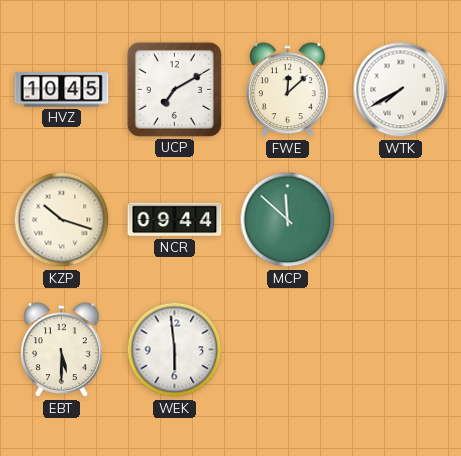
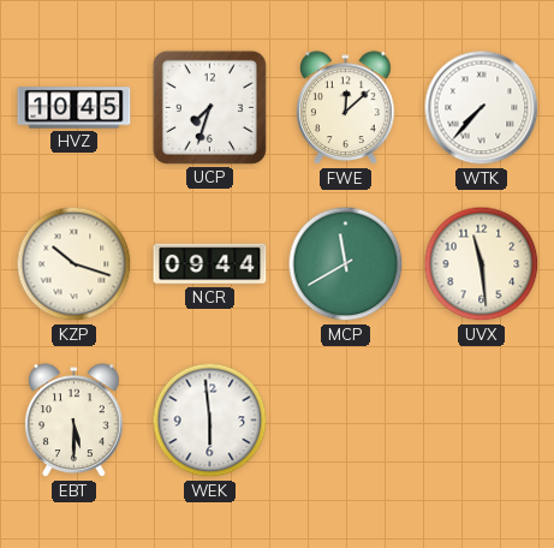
UCP: 7:10 -> 7:33 (209, 107)
WTK: 7:40 -> 7:37 (482, 108)
MCP: 11:52 -> 11:40 (346, 264)
UVX: none -> 11:29 (482, 264)
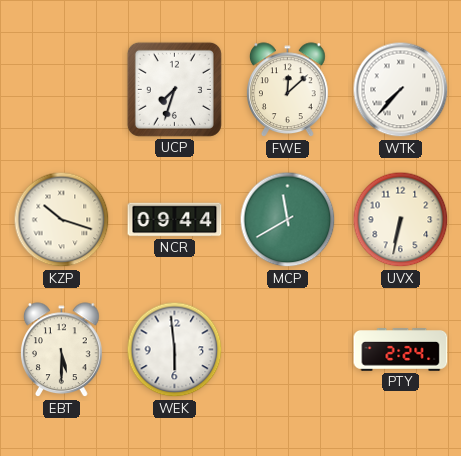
HVZ: 10:45 -> none (75, 108)
UVX: 11:29 -> 6:32 (401, 220)
PTY: none -> 2:24 (401, 350)
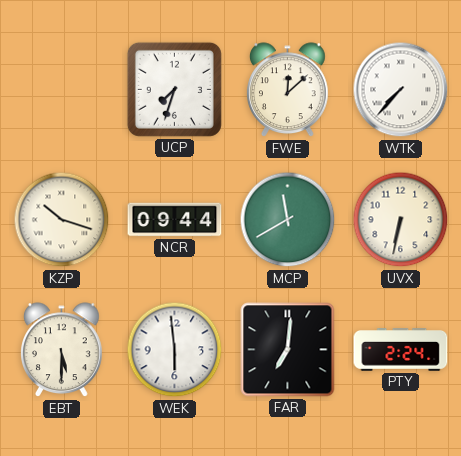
FAR: none -> 7:01 (288, 350)
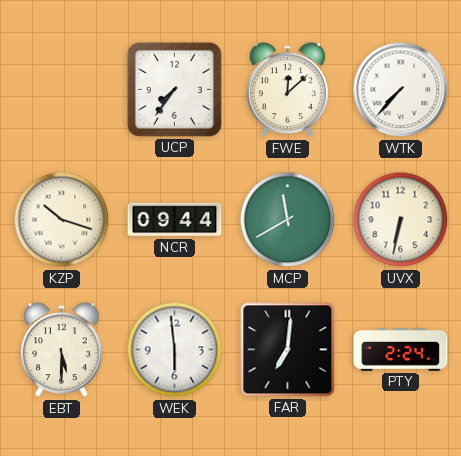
UCP: 7:33 -> 7:36 (174, 89)
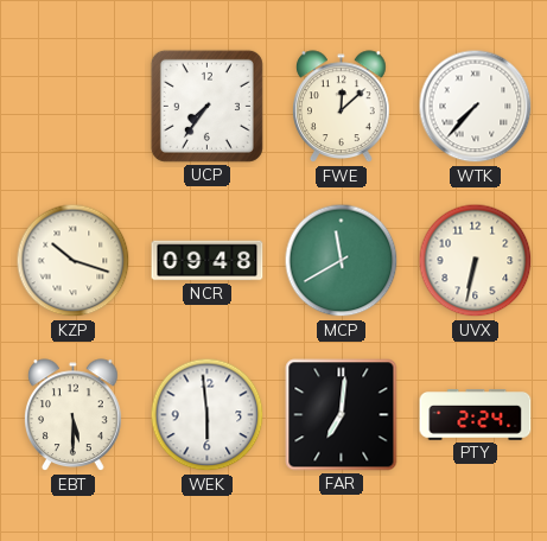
NCR: 09:44 -> 09:48 (208, 261)
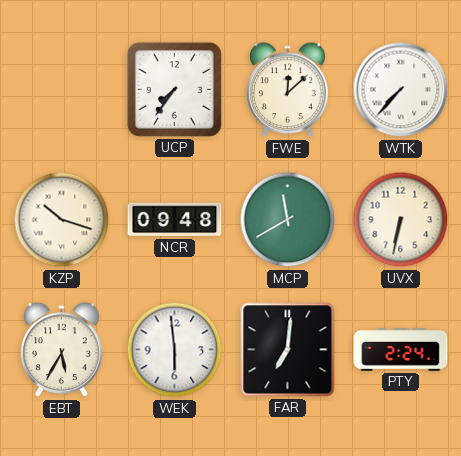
EBT: 5:30 -> 5:35 (62, 350)
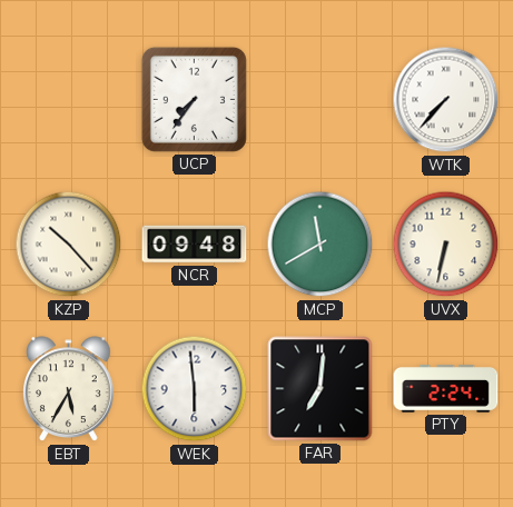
FWE: 12:08 -> none (288, 90)
KZP: 10:18 -> 10:23 (69, 245)
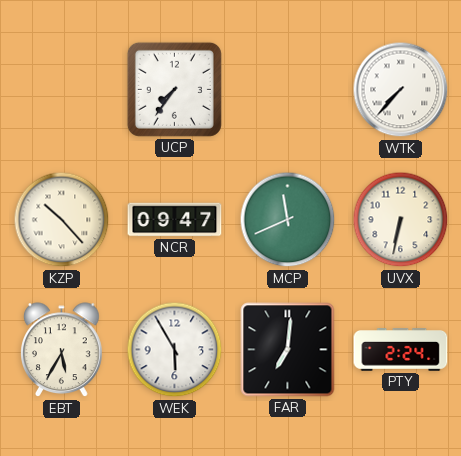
NCR: 09:48 -> 09:47 (175, 220)
MCP: 11:40 -> 11:41 (288, 220)
WEK: 5:59 -> 5:55 (175, 350)
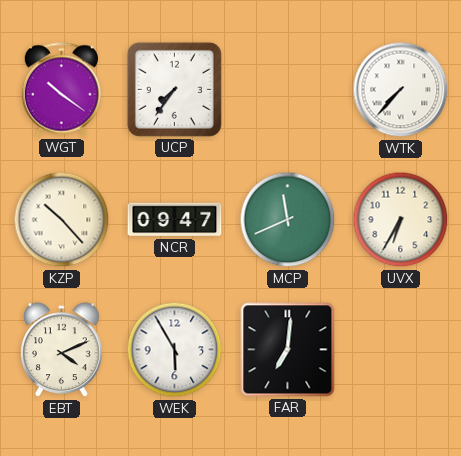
WGT: none -> 10:21 (61, 90)
UVX: 6:32 -> 6:35 (401, 220)
EBT: 5:35 -> 4:11 (62, 350)
PTY: 2:24 -> none (401, 350)
